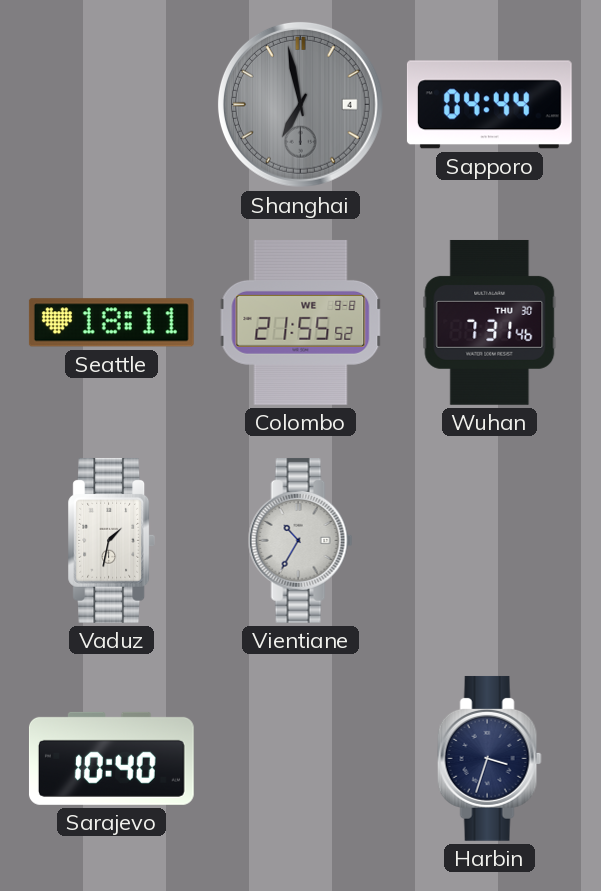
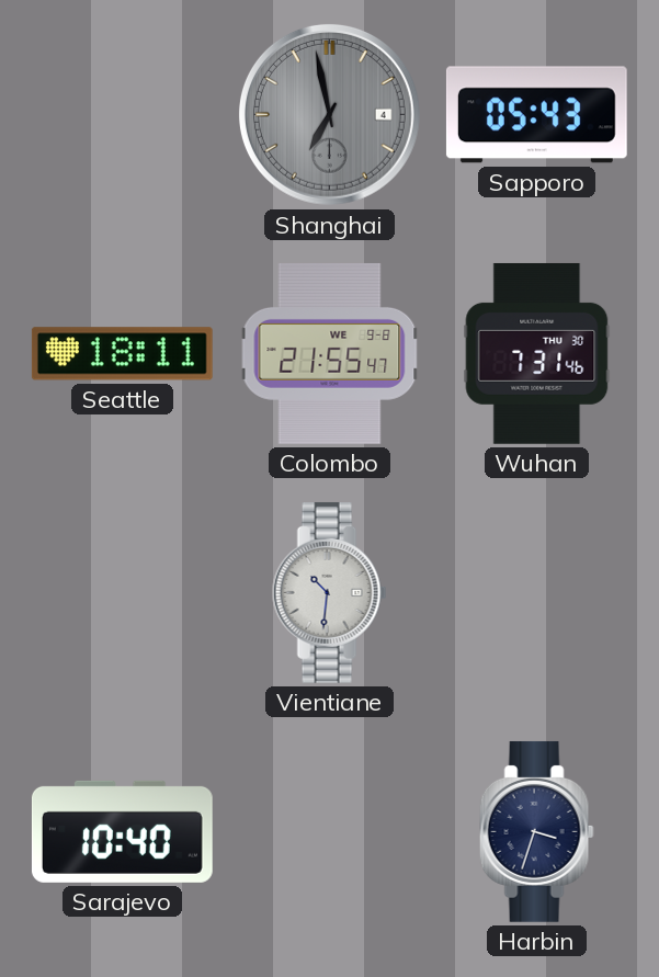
Sapporo: 04:44 -> 05:43 (536, 115)
Colombo: 21:55:52 -> 21:55:47 (330, 353)
Vaduz: 1:32 -> none (112, 540)
Vientiane: 10:35 -> 10:31 (329, 592)
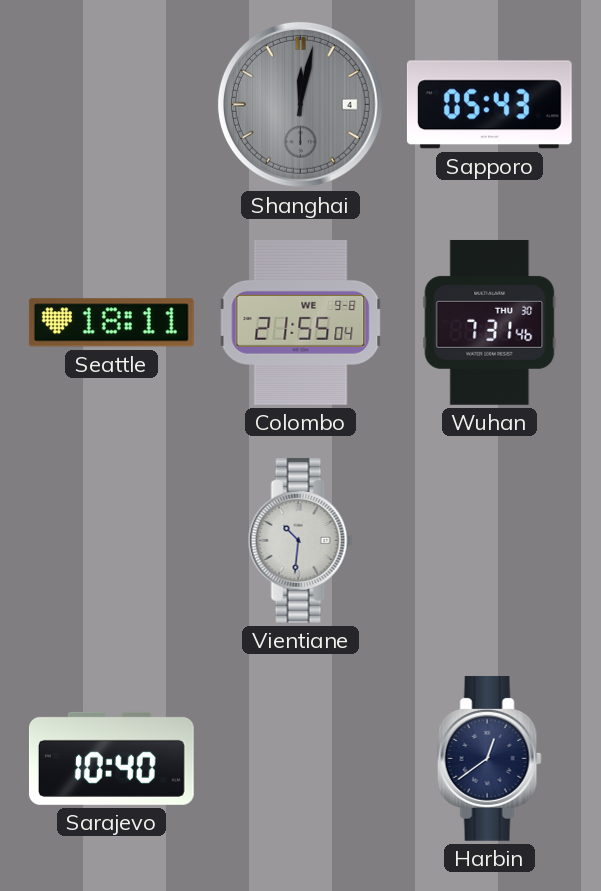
Shanghai: 6:58 -> 12:02 (300, 104)
Colombo: 21:55:47 -> 21:55:04 (301, 322)
Harbin: 3:33 -> 12:39 (489, 758)
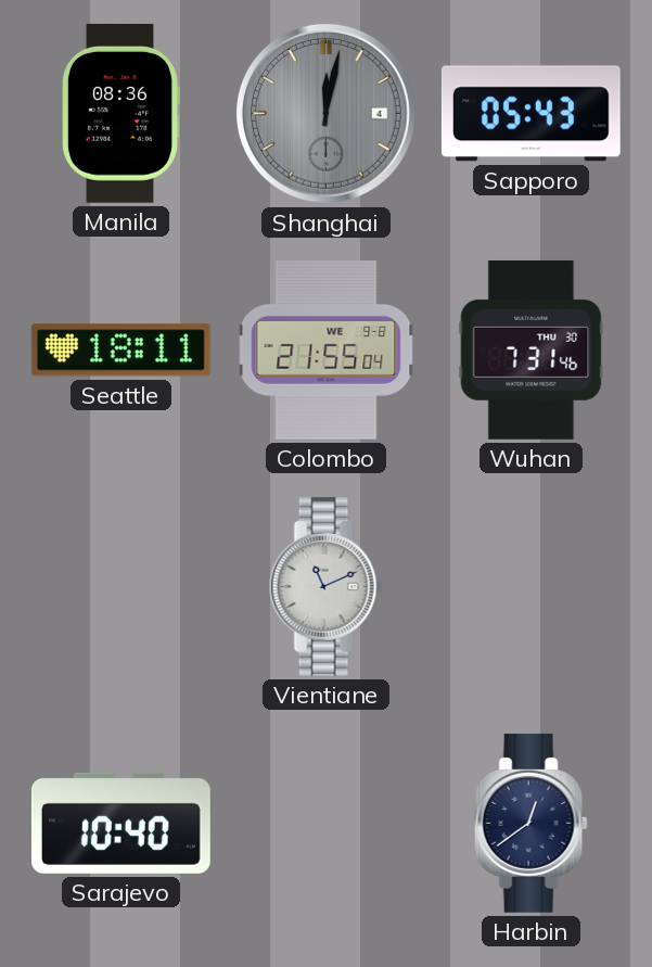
Manila: none -> 08:36 (120, 113)
Vientiane: 10:31 -> 11:11 (325, 586)
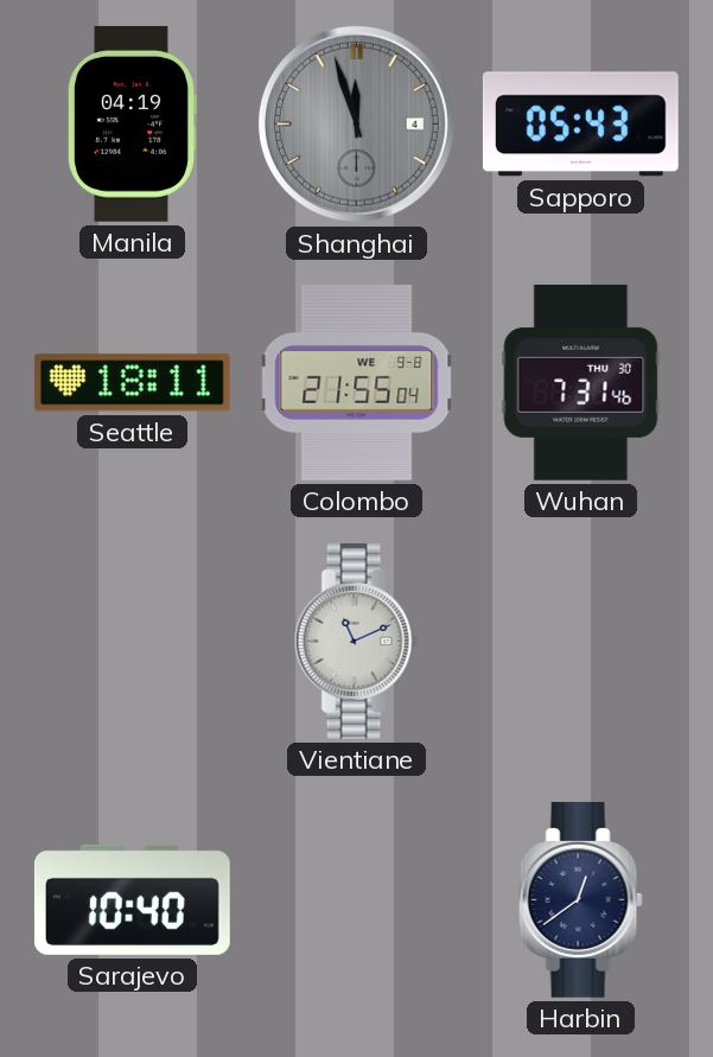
Manila: 08:36 -> 04:19 (132, 123)
Shanghai: 12:02 -> 11:57 (356, 123)
